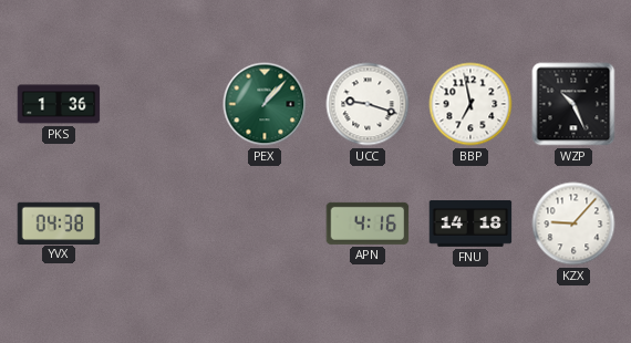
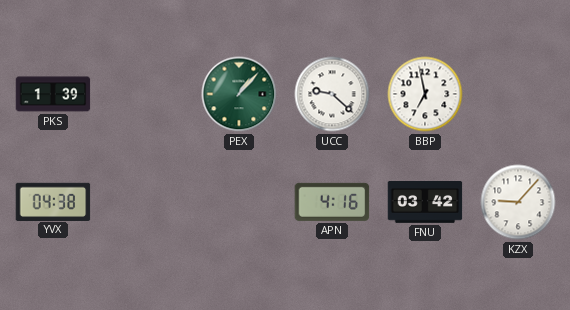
PKS: 1:36 -> 1:39 (53, 94)
UCC: 9:18 -> 9:22 (332, 94)
WZP: 10:26 -> none (573, 104)
FNU: 14:18 -> 03:42 (425, 202)
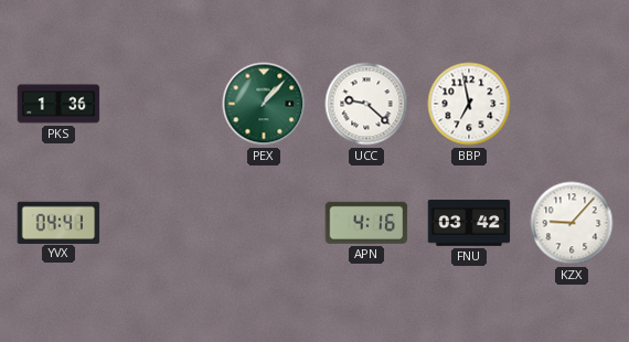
PKS: 1:39 -> 1:36 (58, 104)
YVX: 04:38 -> 04:41 (58, 222)
